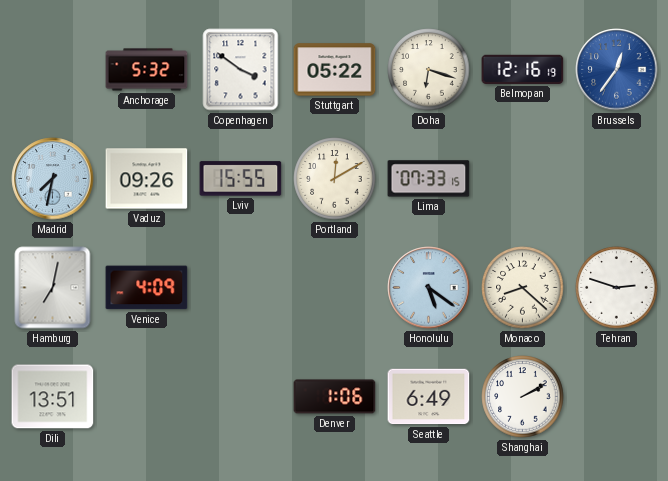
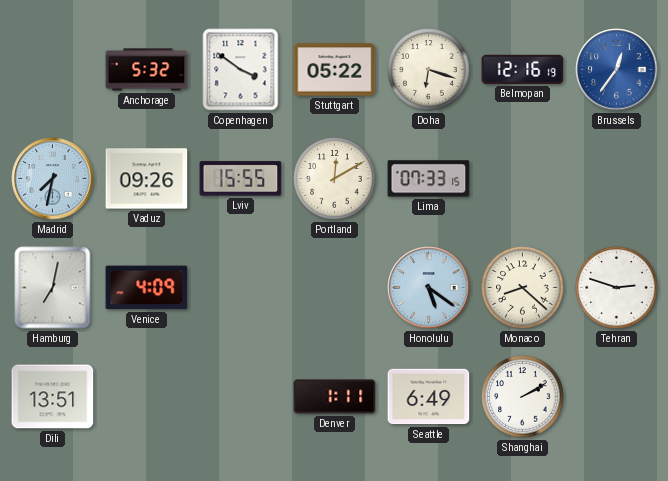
Denver: 1:06 -> 1:11 (335, 397)
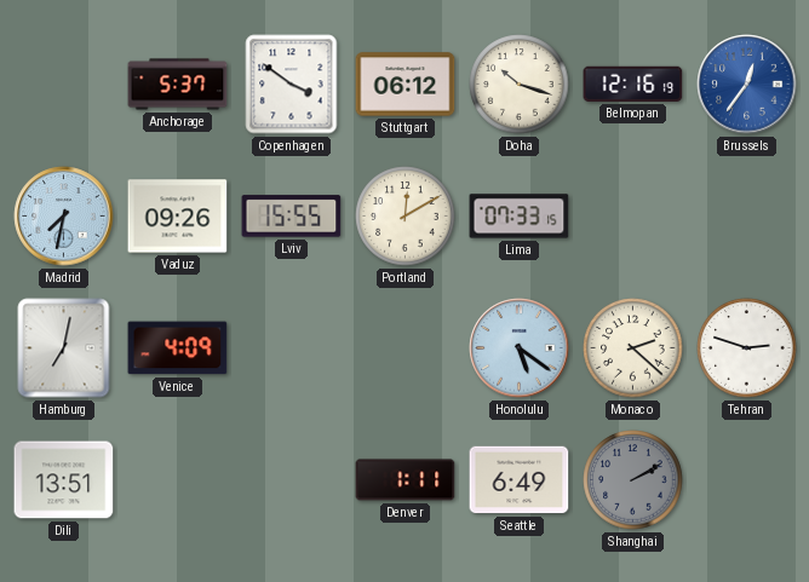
Anchorage: 5:32 -> 5:37 (178, 85)
Stuttgart: 05:22 -> 06:12 (406, 85)
Doha: 6:18 -> 10:18 (520, 85)
Monaco: 8:22 -> 2:22 (633, 348)
Shanghai dial: white -> grey (633, 480)
